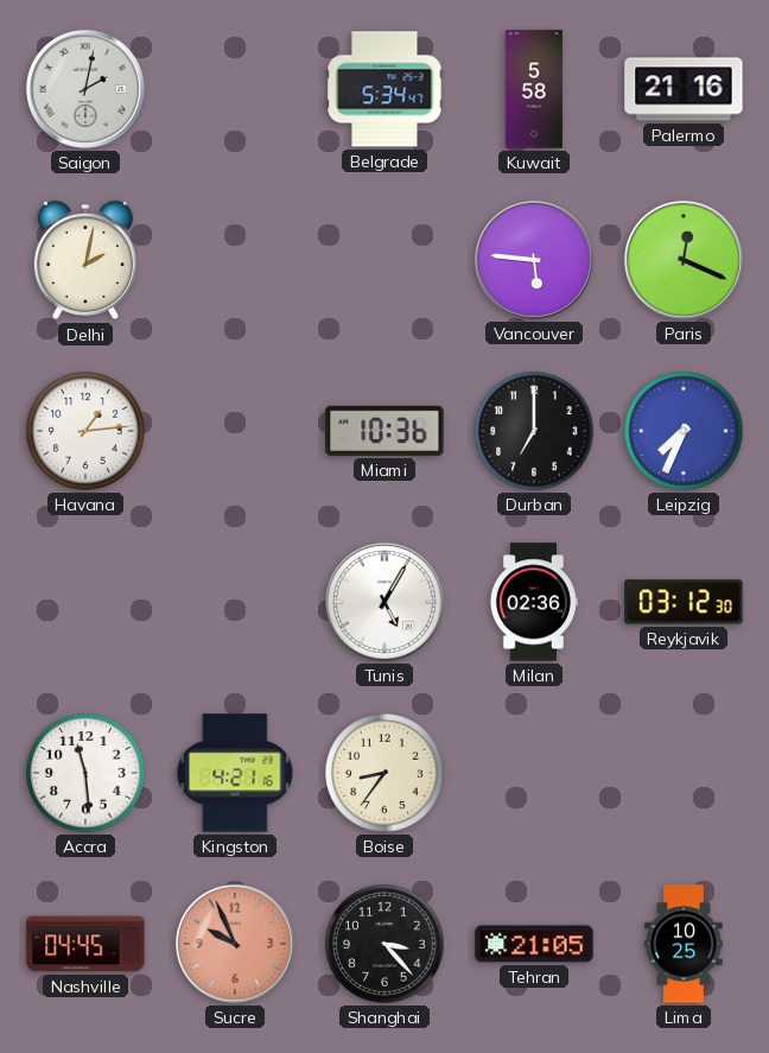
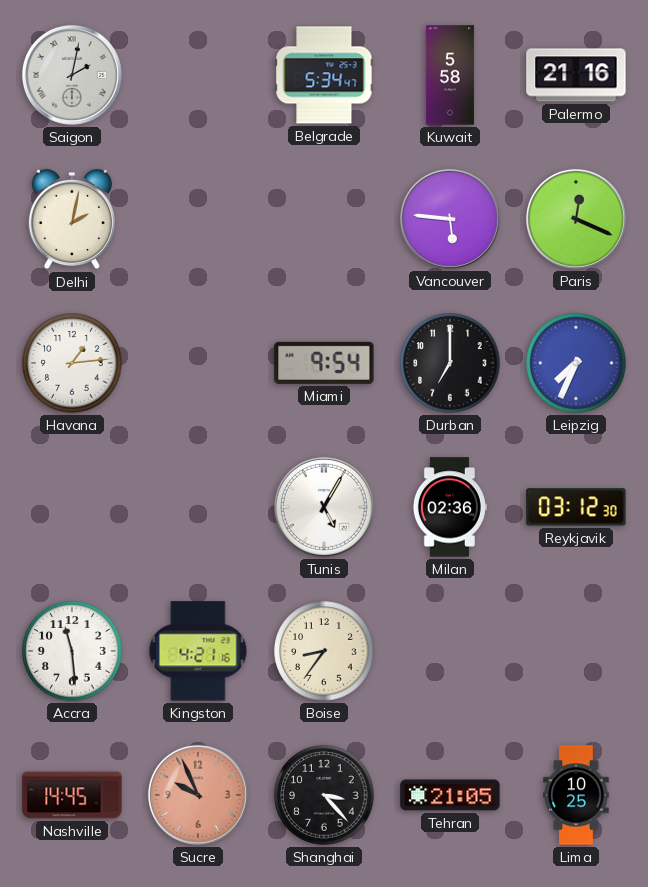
Miami: 10:36 -> 9:54 (324, 363)
Nashville: 04:45 -> 14:45 (72, 795)
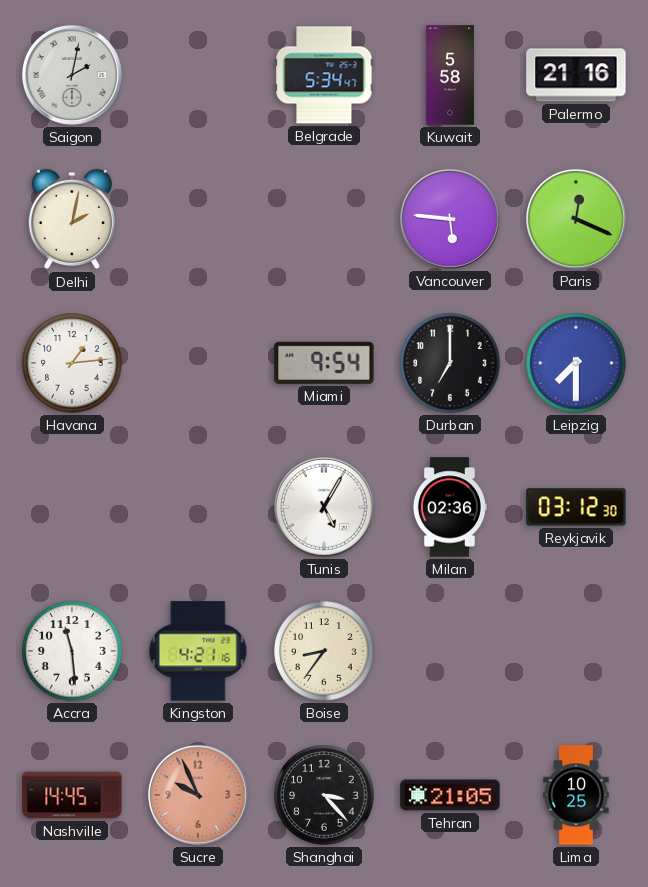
Leipzig: 7:34 -> 7:30 (576, 363)
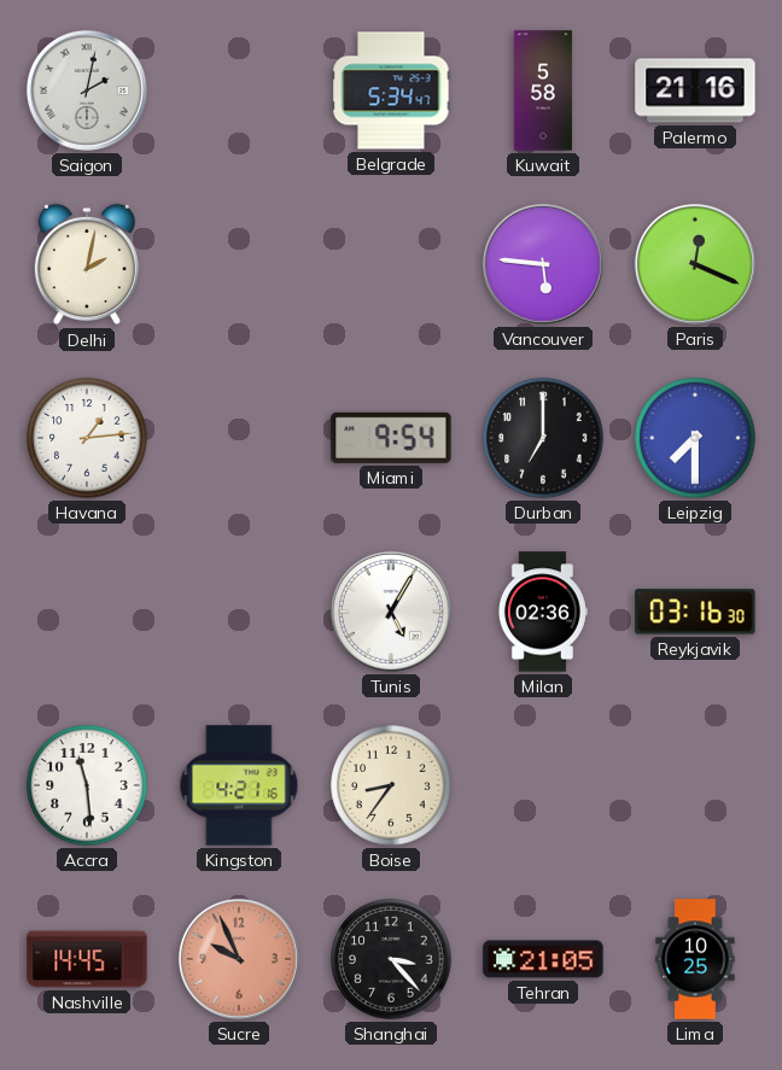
Reykjavik: 03:12 -> 03:16 (695, 612)
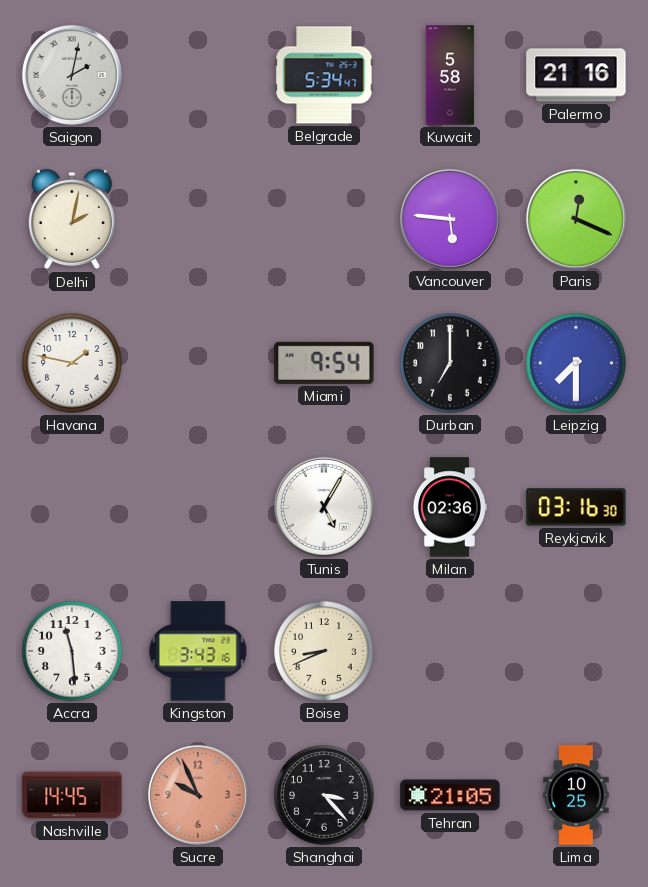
Havana: 1:14 -> 1:47 (72, 363)
Kingston: 4:21 -> 3:43 (198, 651)
Boise: 8:36 -> 8:41 (324, 651)
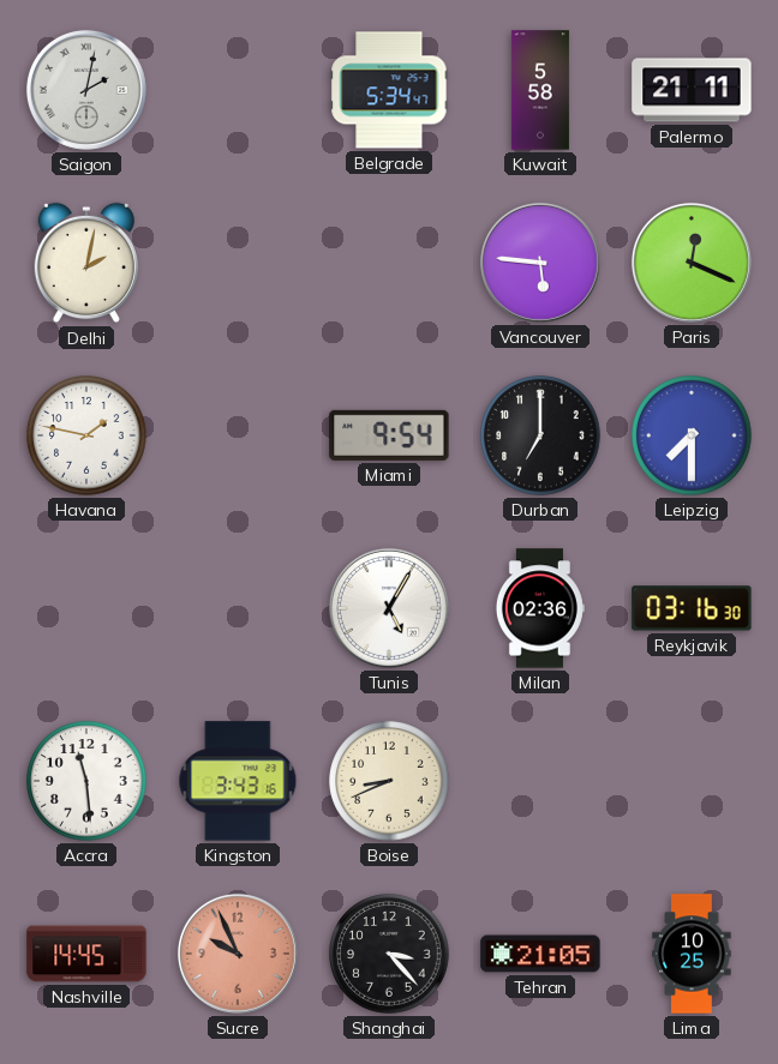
Palermo: 21:16 -> 21:11 (692, 90)
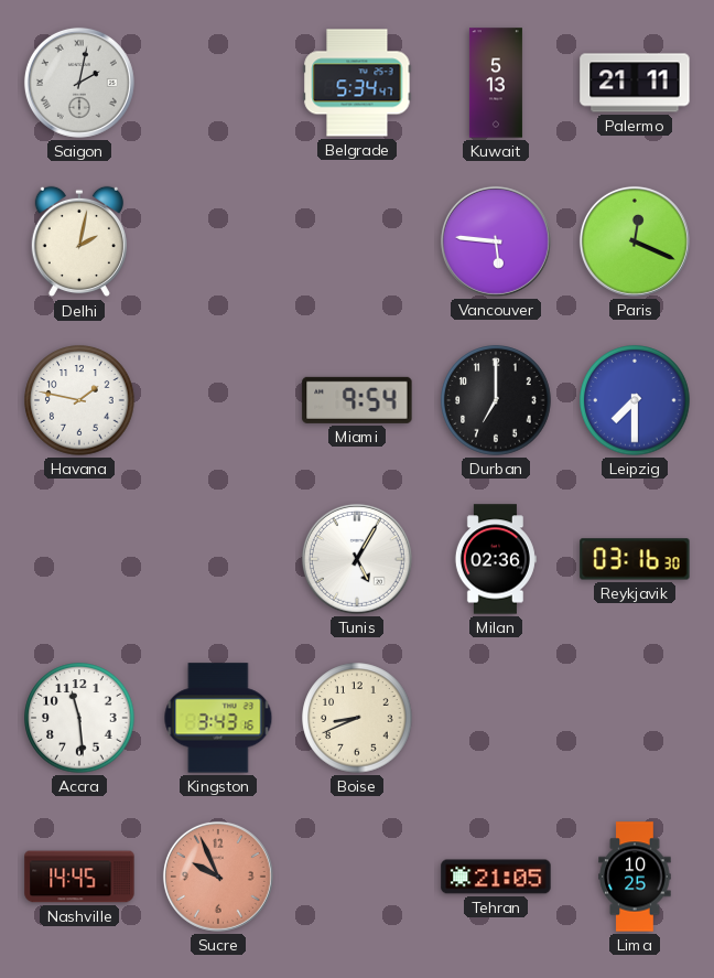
Kuwait: 5:58 -> 5:13 (496, 83)
Shanghai: 3:23 -> none (389, 954)
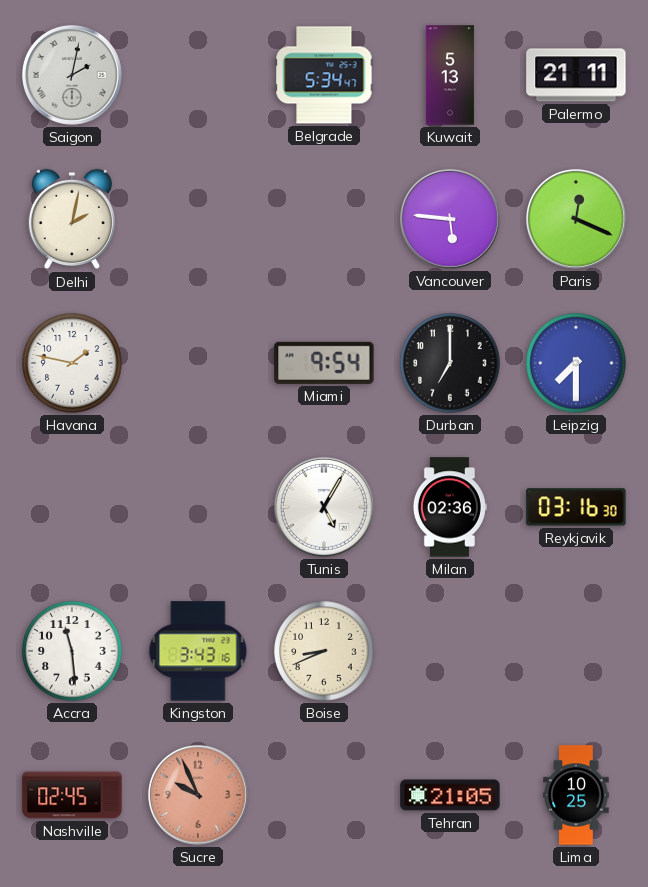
Nashville: 14:45 -> 02:45 (72, 795)
